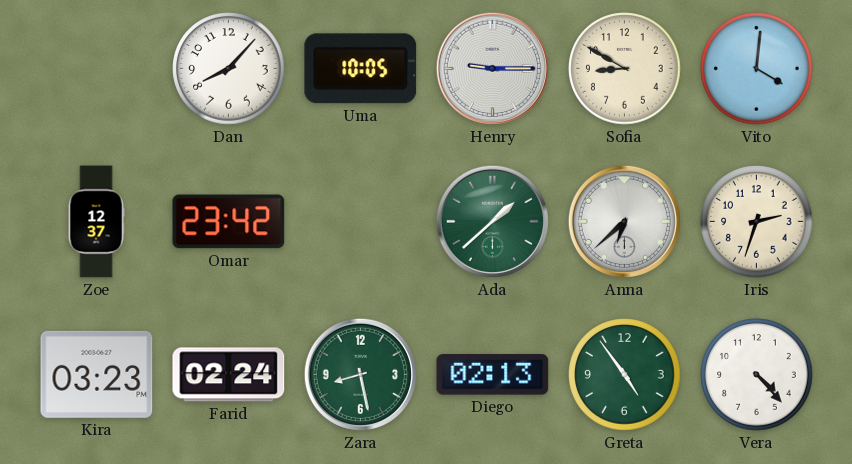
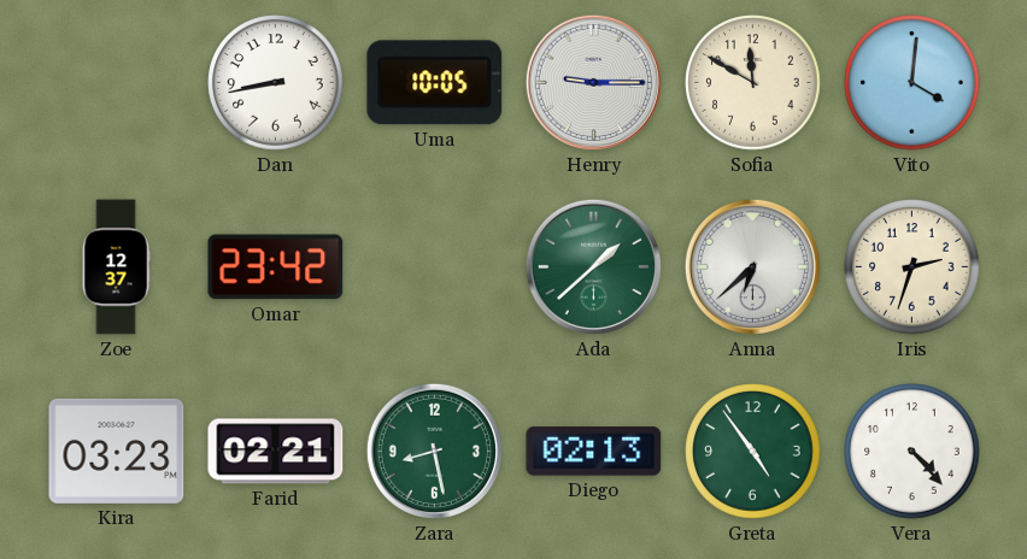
Dan: 8:07 -> 8:43 (276, 83)
Sofia: 8:50 -> 11:50 (753, 83)
Farid: 02:24 -> 02:21 (276, 452)
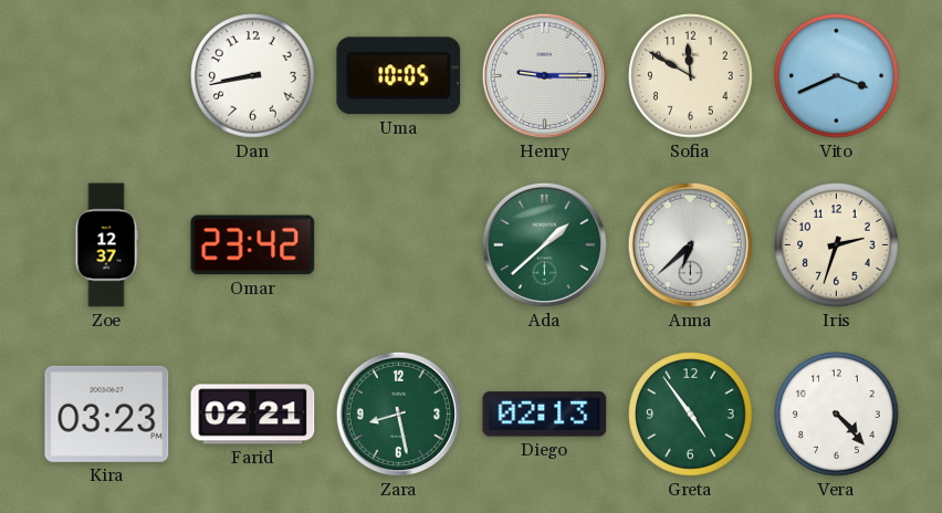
Vito: 4:01 -> 3:41 (837, 76)
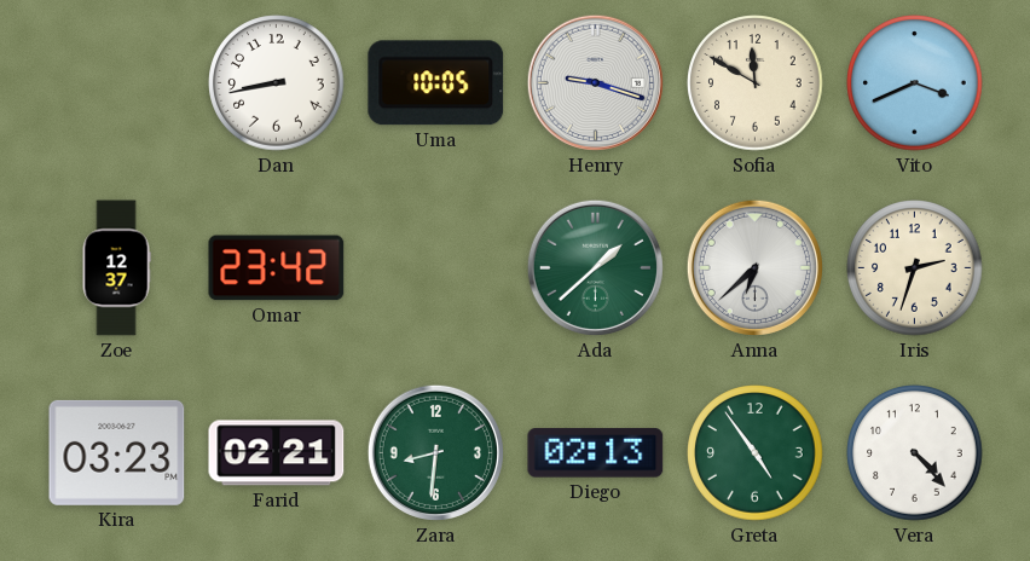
Henry: 9:15 -> 9:18 (595, 82)
Zara: 8:28 -> 8:31 (435, 452)
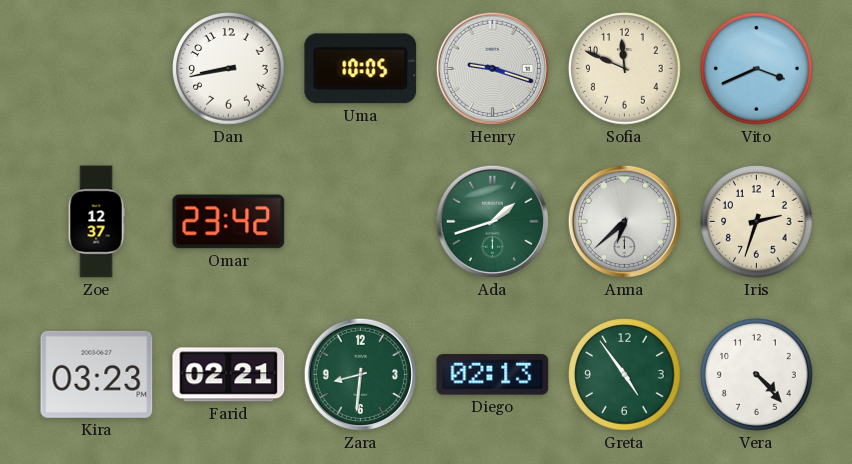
Sofia: 11:50 -> 11:49 (625, 69)
Ada: 1:38 -> 1:42 (492, 221)
